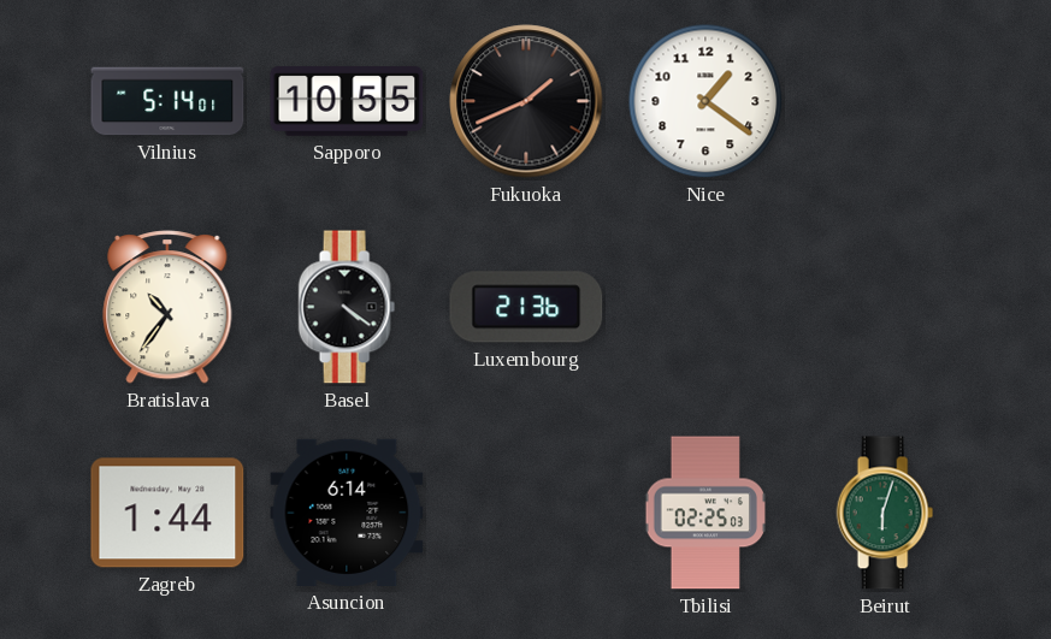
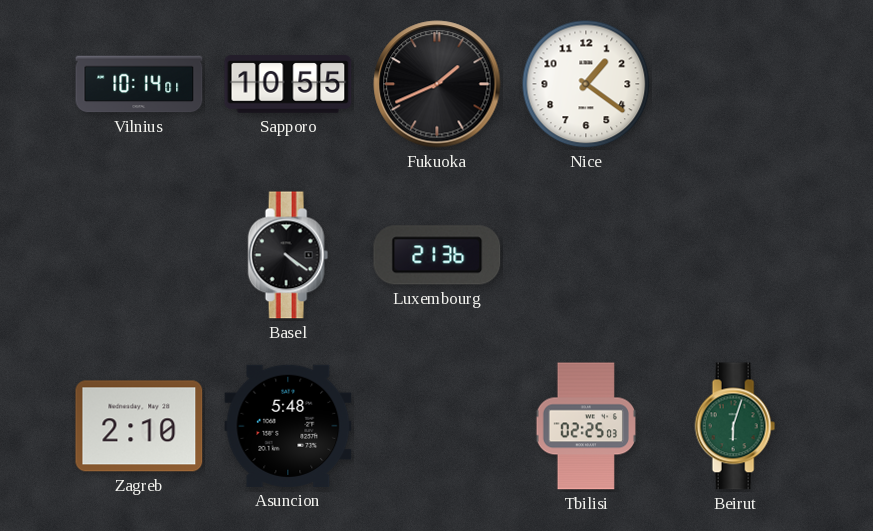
Vilnius: 5:14 -> 10:14 (139, 84)
Bratislava: 10:36 -> none (167, 307)
Zagreb: 1:44 -> 2:10 (139, 426)
Asuncion: 6:14 -> 5:48 (288, 426)
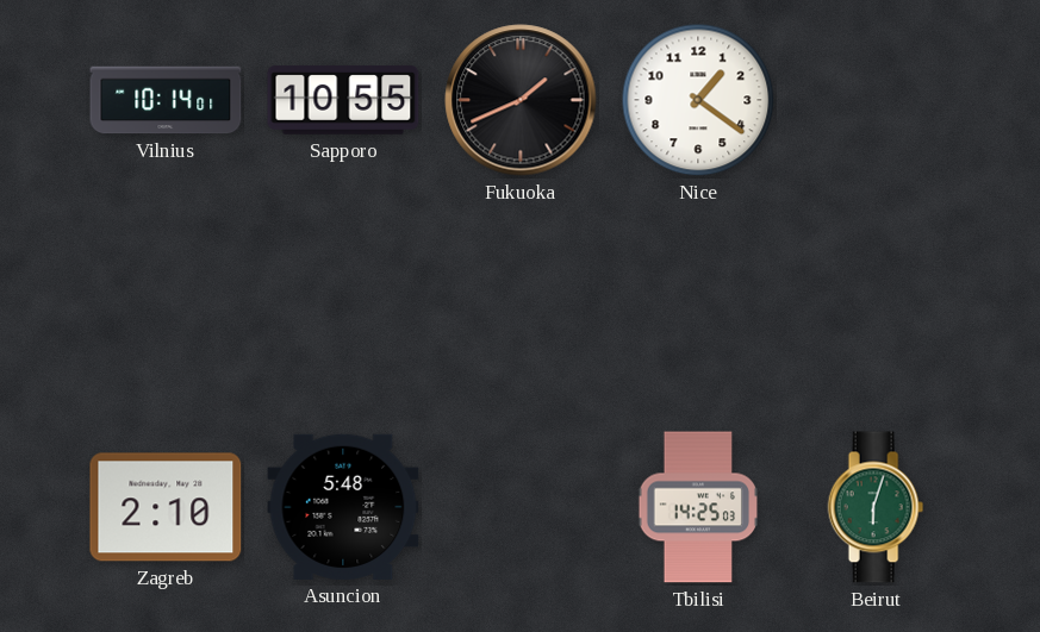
Basel: 4:21 -> none (288, 255)
Luxembourg: 21:36 -> none (437, 255)
Tbilisi: 02:25 -> 14:25 (698, 507)
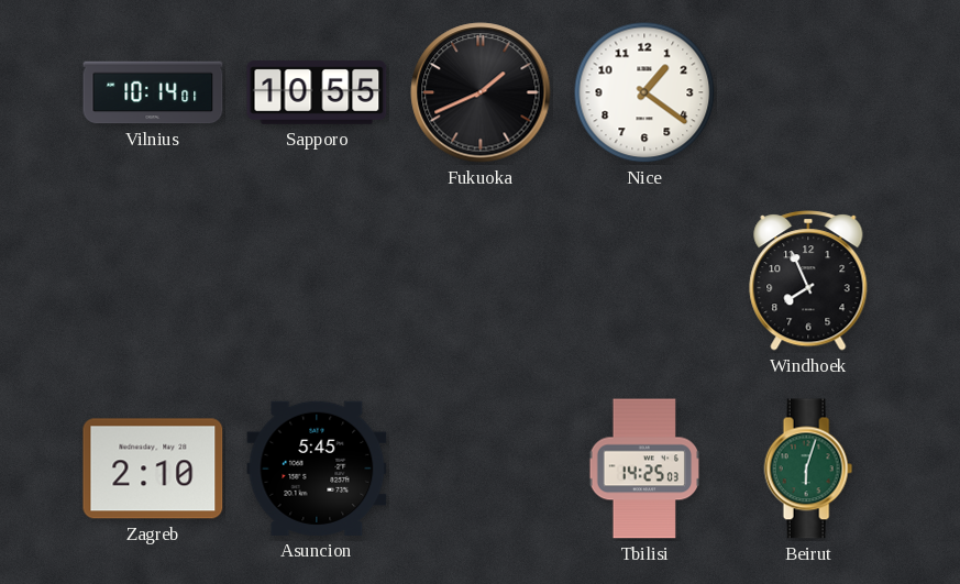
Windhoek: none -> 7:56 (808, 280)
Asuncion: 5:48 -> 5:45 (317, 469)
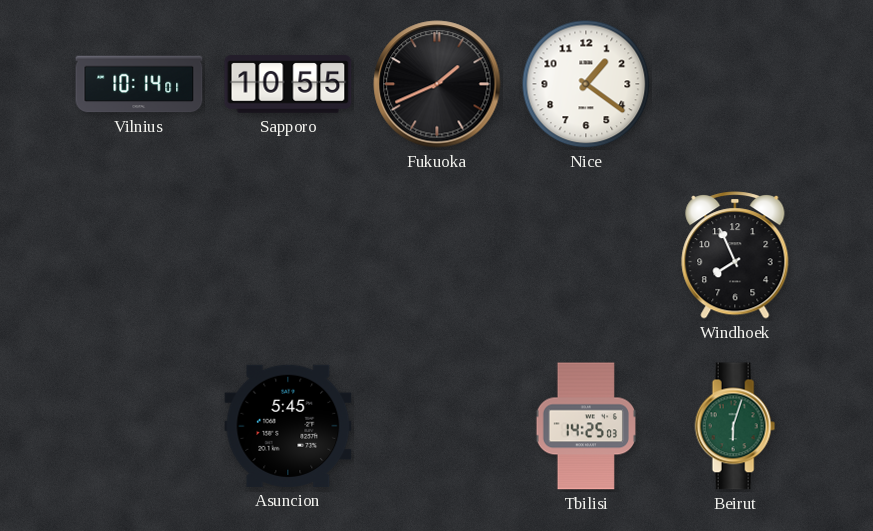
Zagreb: 2:10 -> none (153, 469)
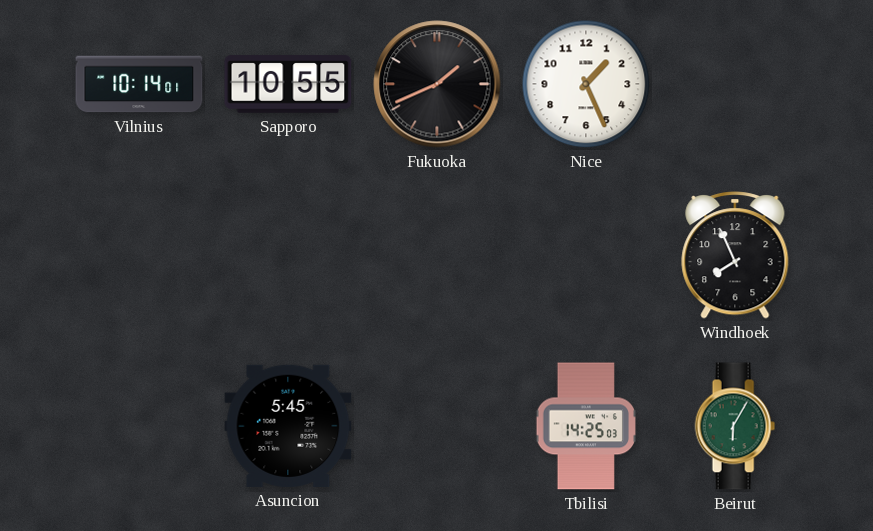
Nice: 1:21 -> 1:26 (586, 84)
Beirut: 6:03 -> 6:05 (735, 426)
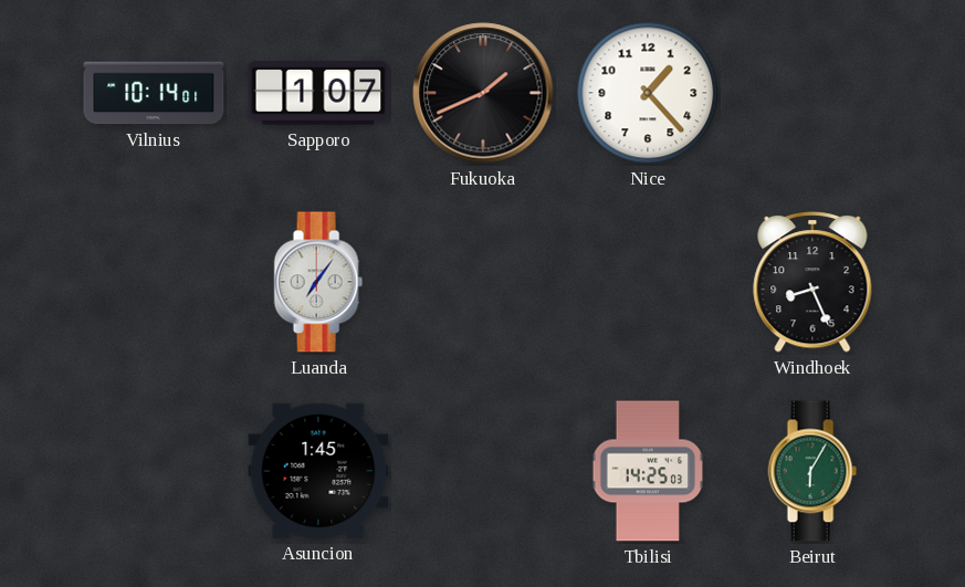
Sapporo: 10:55 -> 1:07 (318, 93)
Nice: 1:26 -> 1:23 (648, 93)
Luanda: none -> 7:06 (318, 282)
Windhoek: 7:56 -> 8:26 (812, 282)
Asuncion: 5:45 -> 1:45 (318, 471)
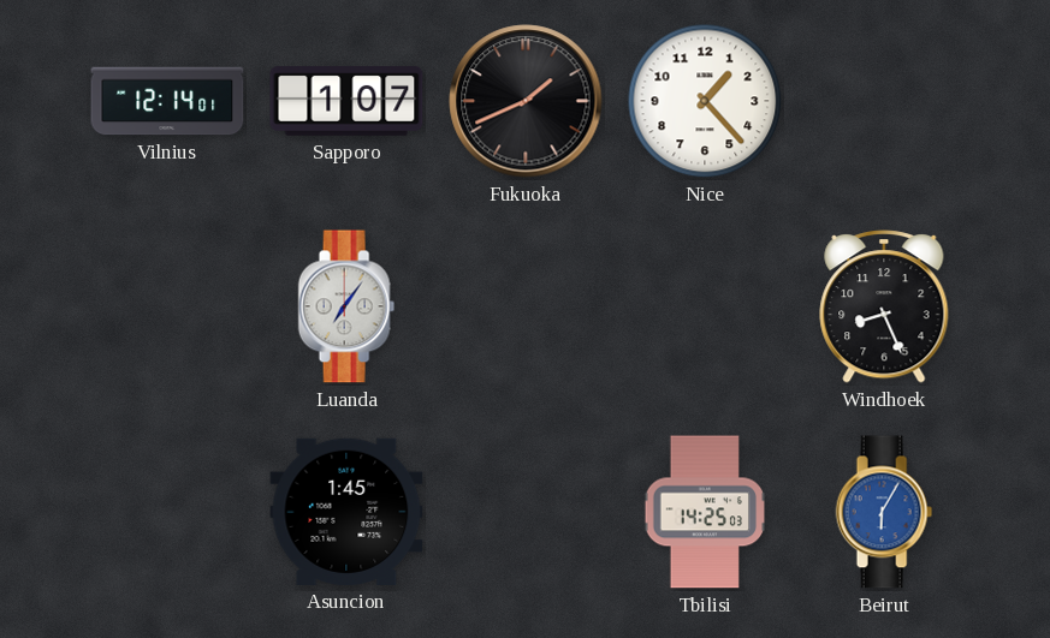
Vilnius: 10:14 -> 12:14 (167, 101)
Beirut dial: green -> blue (884, 512)
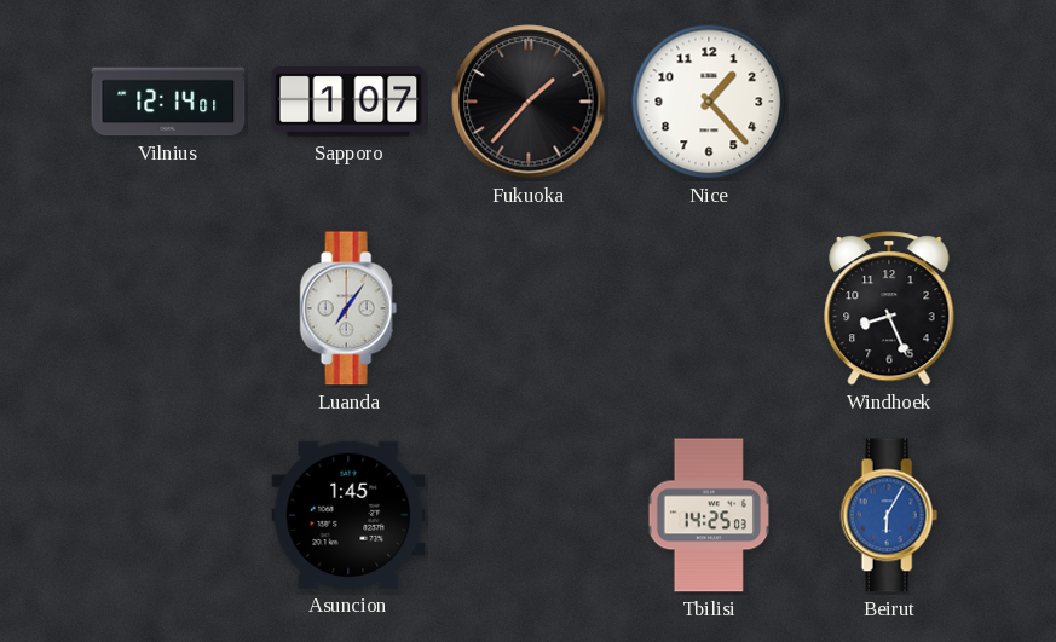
Fukuoka: 1:41 -> 1:37 (529, 102)
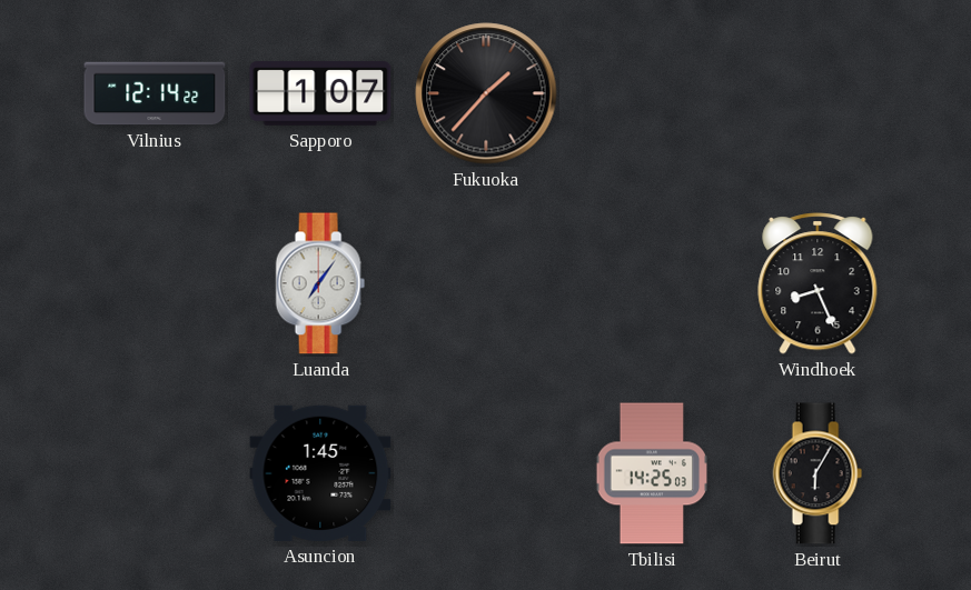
Vilnius: 12:14:01 -> 12:14:22 (155, 93)
Nice: 1:23 -> none (709, 102)
Beirut dial: blue -> black (818, 473)
